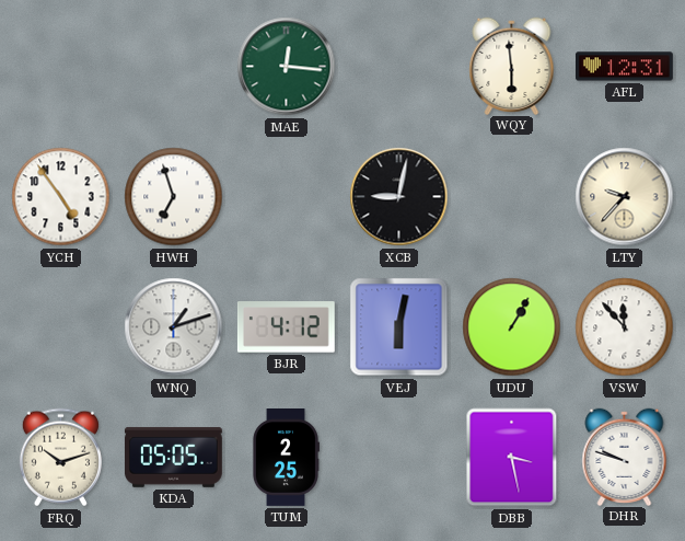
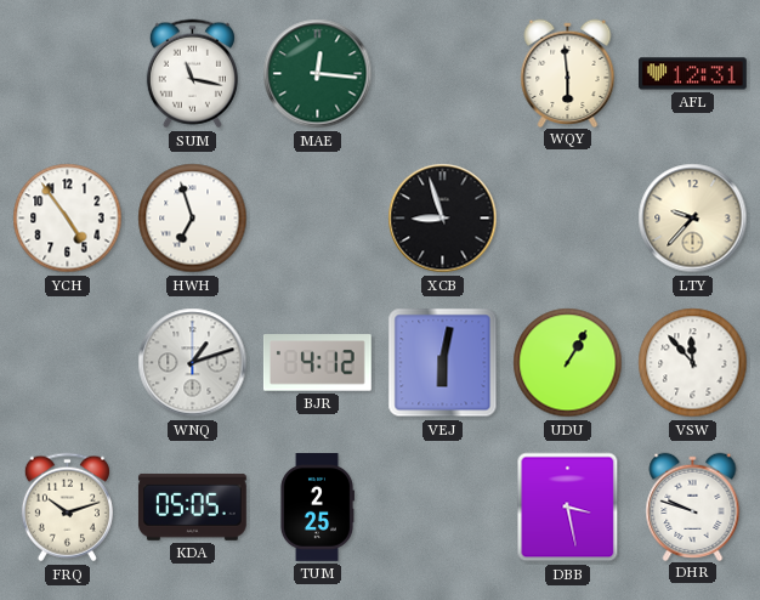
SUM: none -> 11:17 (192, 74)
XCB: 9:02 -> 8:57 (443, 219)
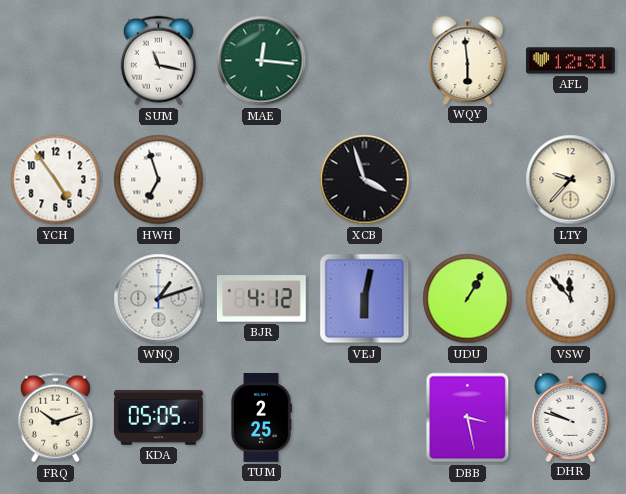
XCB: 8:57 -> 3:57 (365, 180)
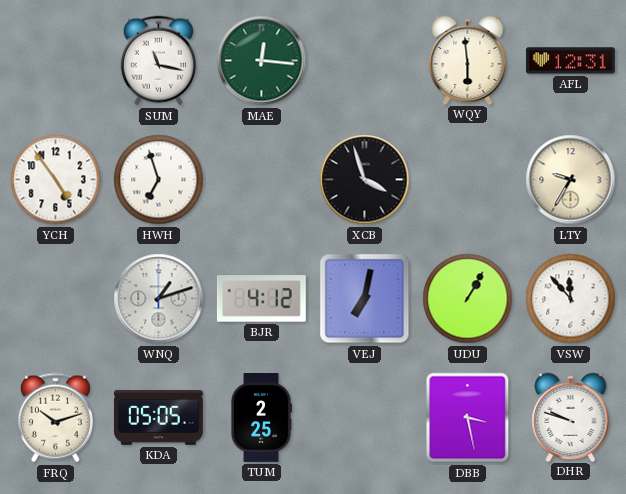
LTY: 9:37 -> 9:35 (571, 180)
VEJ: 6:02 -> 7:02 (365, 299)
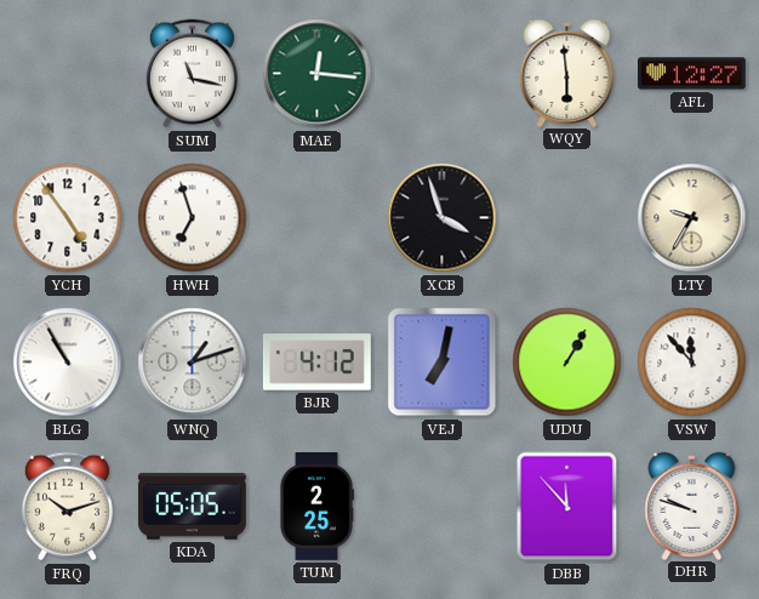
AFL: 12:31 -> 12:27 (692, 74)
BLG: none -> 10:55 (68, 363)
DBB: 3:28 -> 11:53 (567, 507)
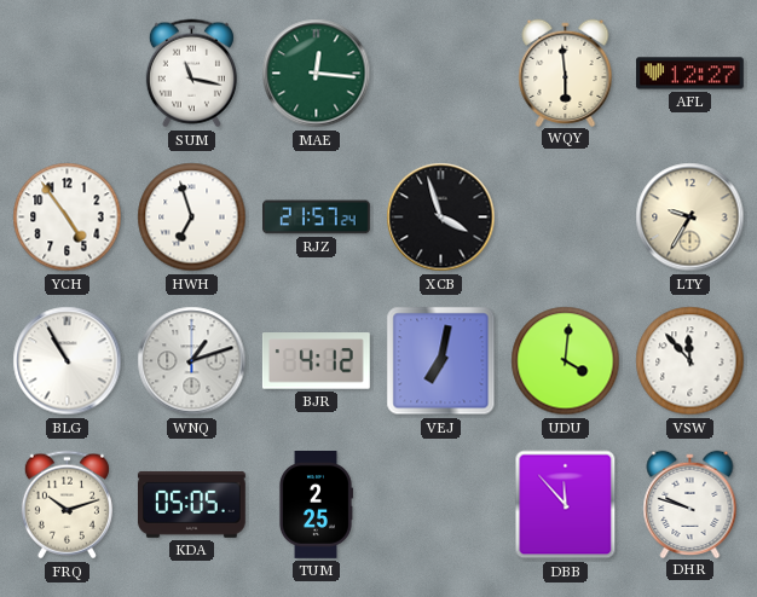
RJZ: none -> 21:57 (317, 218)
UDU: 1:05 -> 4:01 (566, 361)
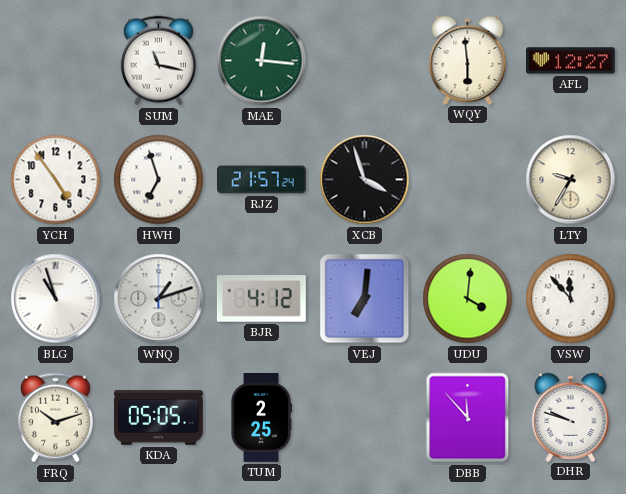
BLG: 10:55 -> 10:57 (56, 299)
VEJ: 7:02 -> 7:01 (365, 299)
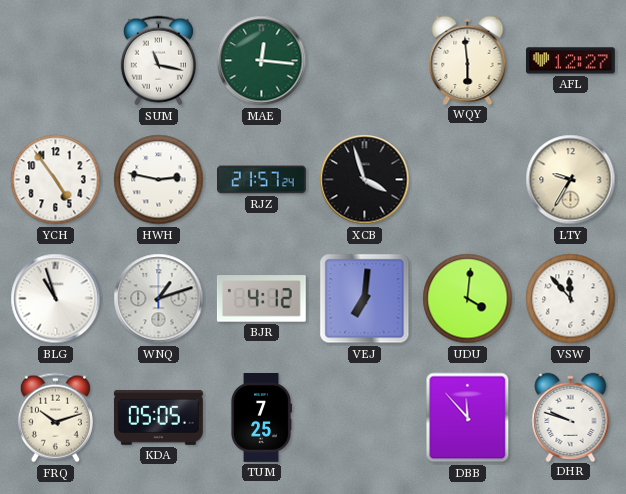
HWH: 6:57 -> 2:47 (159, 180)
TUM: 2:25 -> 7:25 (261, 418)
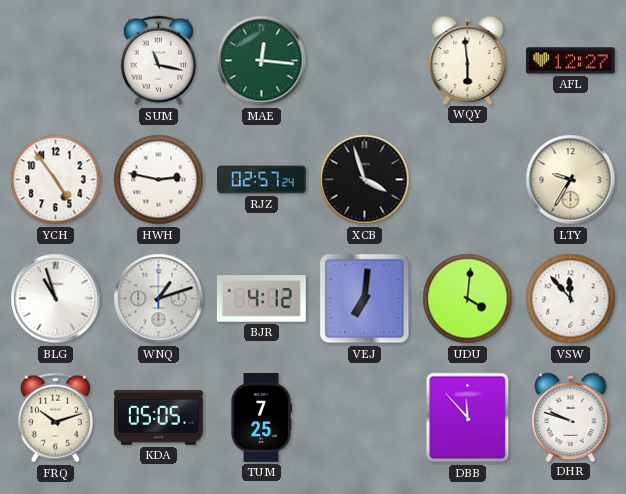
RJZ: 21:57 -> 02:57 (262, 180)
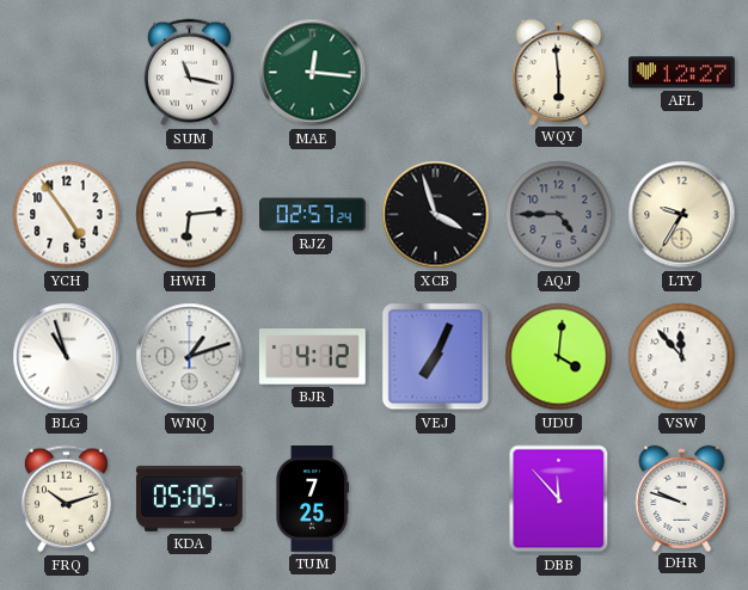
HWH: 2:47 -> 6:14 (190, 215)
AQJ: none -> 4:45 (559, 215)
VEJ: 7:01 -> 7:04 (436, 357)
